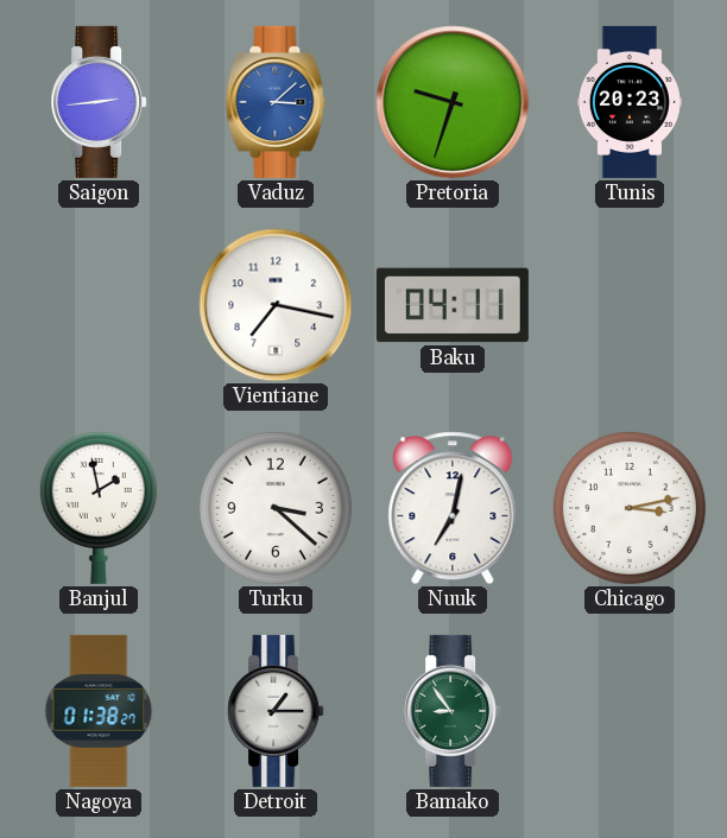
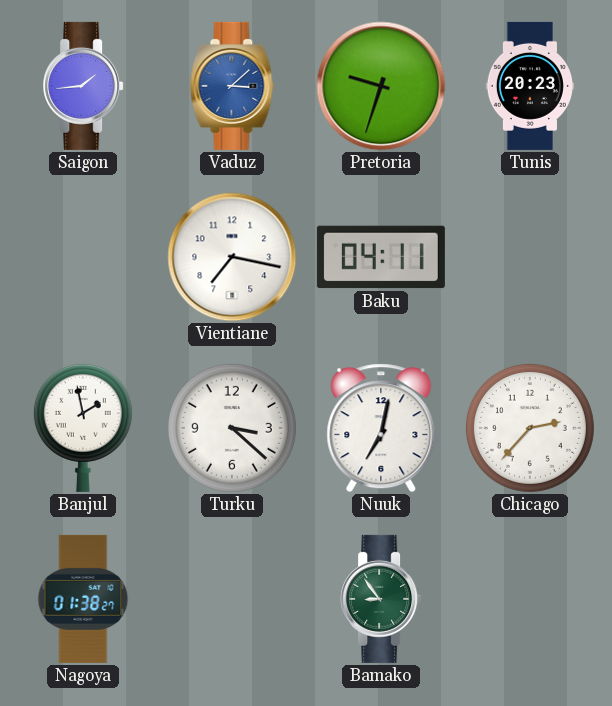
Saigon: 2:44 -> 1:44 (83, 86)
Chicago: 3:13 -> 2:37 (530, 428)
Detroit: 1:15 -> none (276, 711)
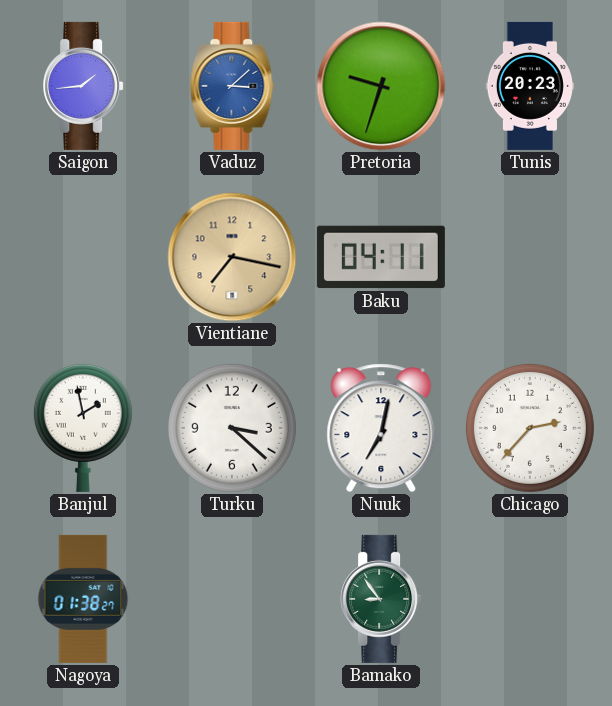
Vientiane dial: white -> champagne (232, 257)
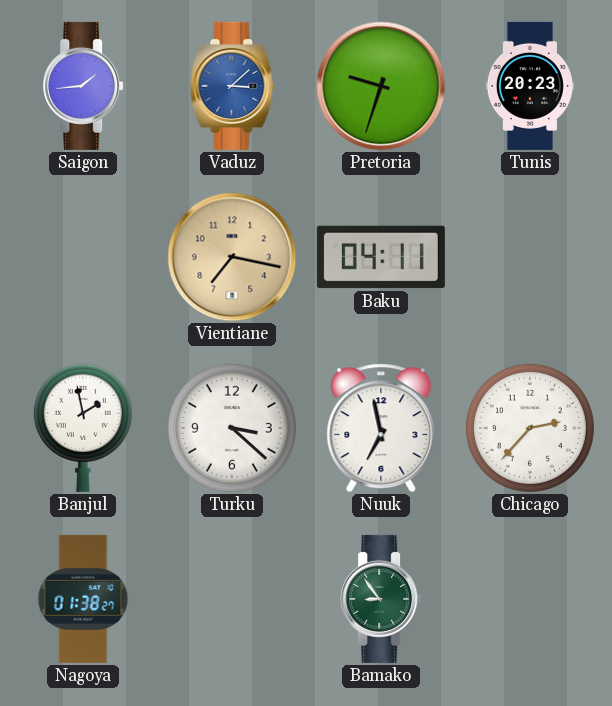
Nuuk: 7:02 -> 6:58 (381, 428)
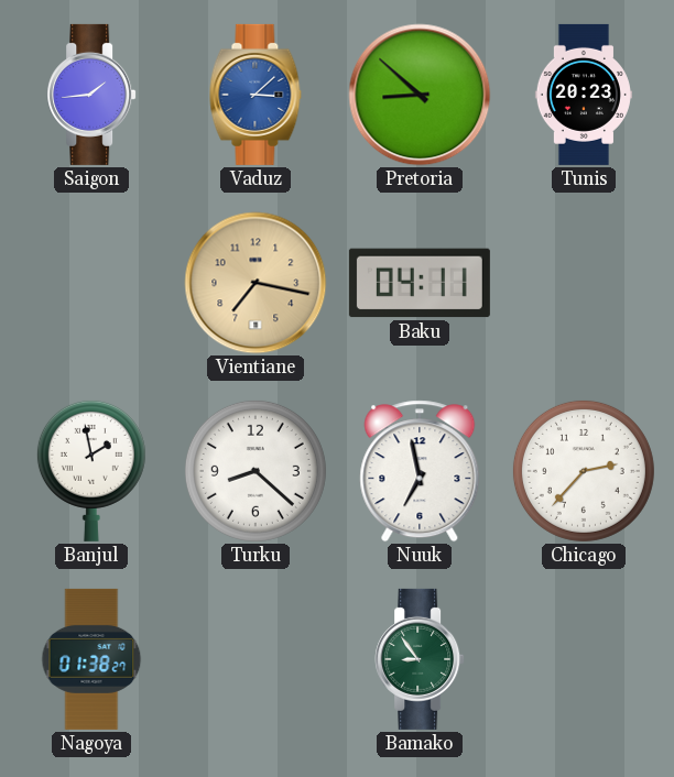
Pretoria: 9:33 -> 8:52 (420, 95)
Turku: 3:22 -> 8:22 (256, 471)
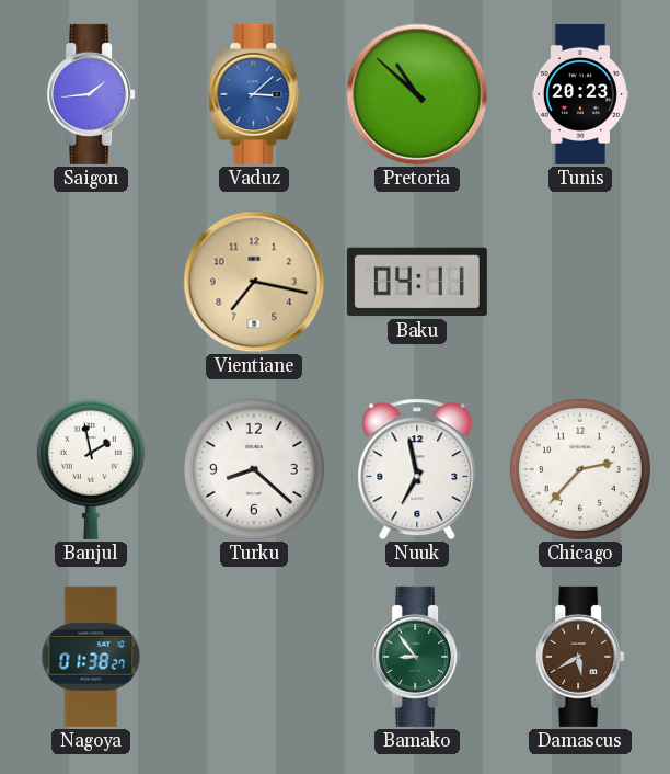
Pretoria: 8:52 -> 10:52 (417, 94)
Damascus: none -> 5:40 (580, 657)
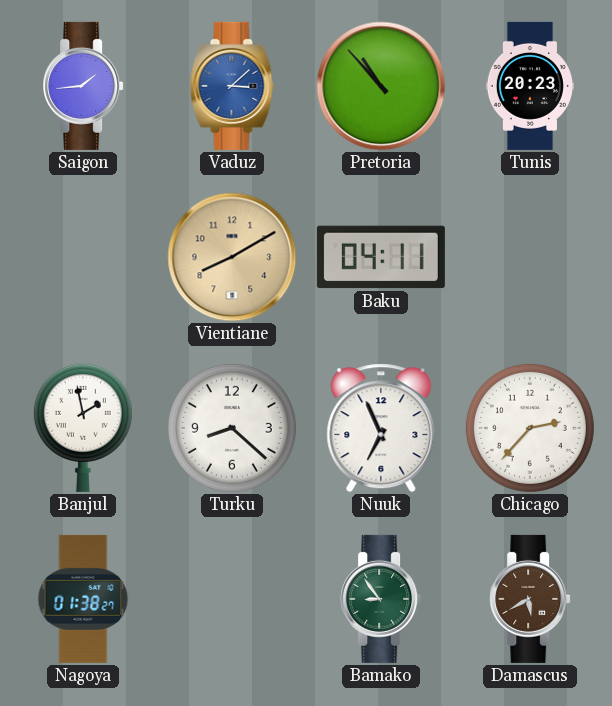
Pretoria: 10:52 -> 10:53 (381, 86)
Vientiane: 7:17 -> 8:10 (232, 257)
Nuuk: 6:58 -> 6:56 (381, 428)
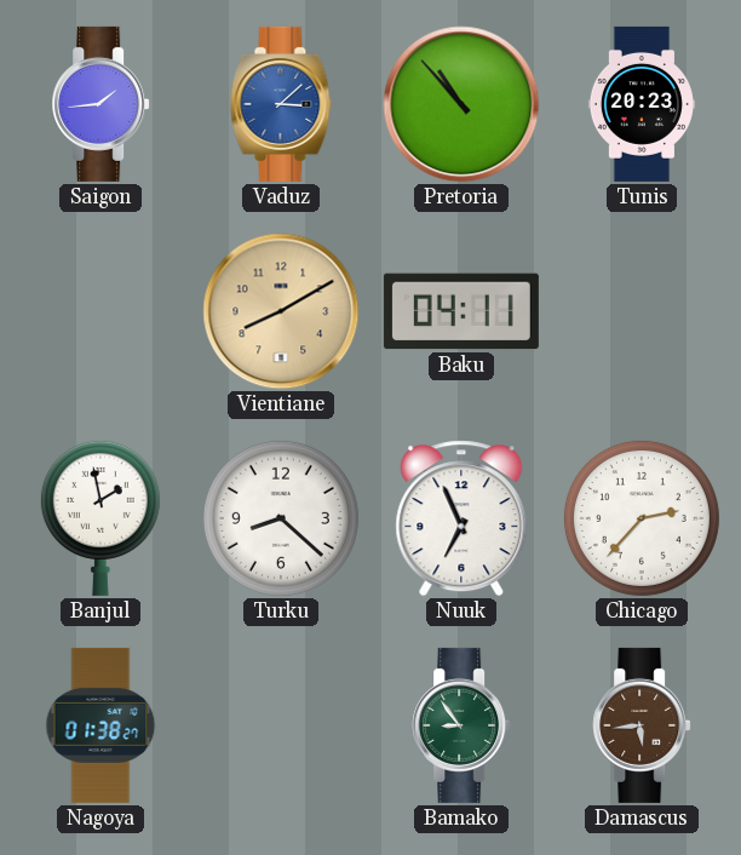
Damascus: 5:40 -> 5:44 (642, 725)
